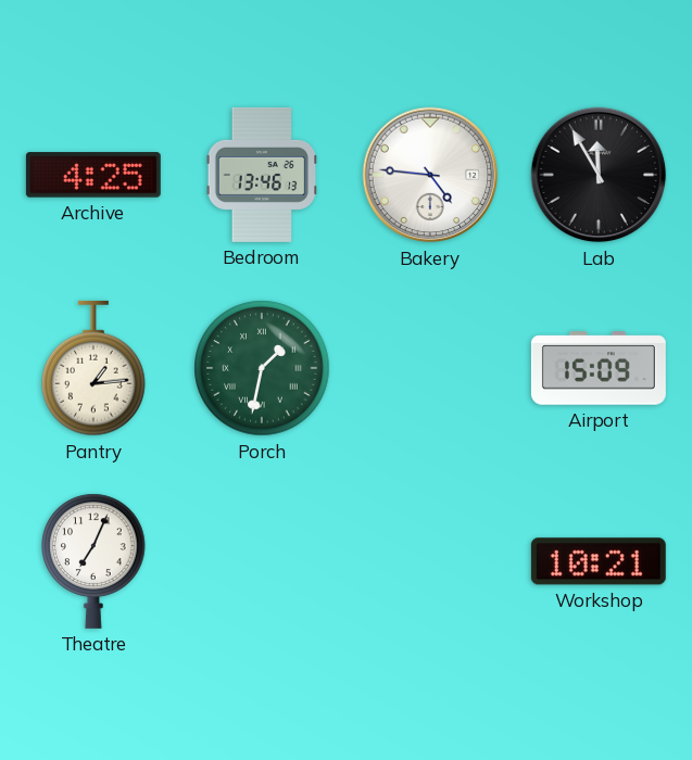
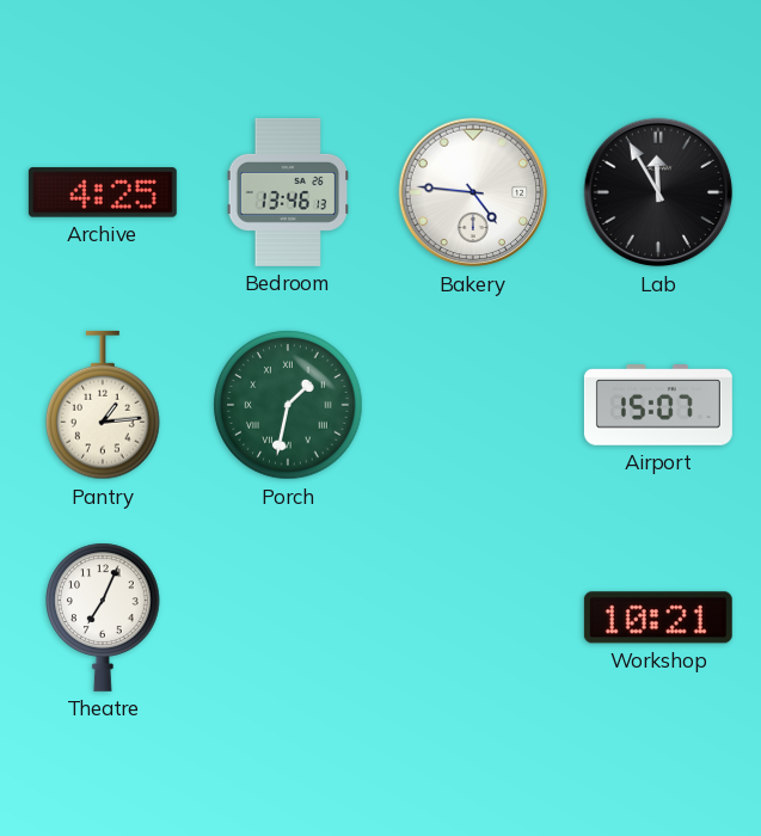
Airport: 15:09 -> 15:07 (658, 405)
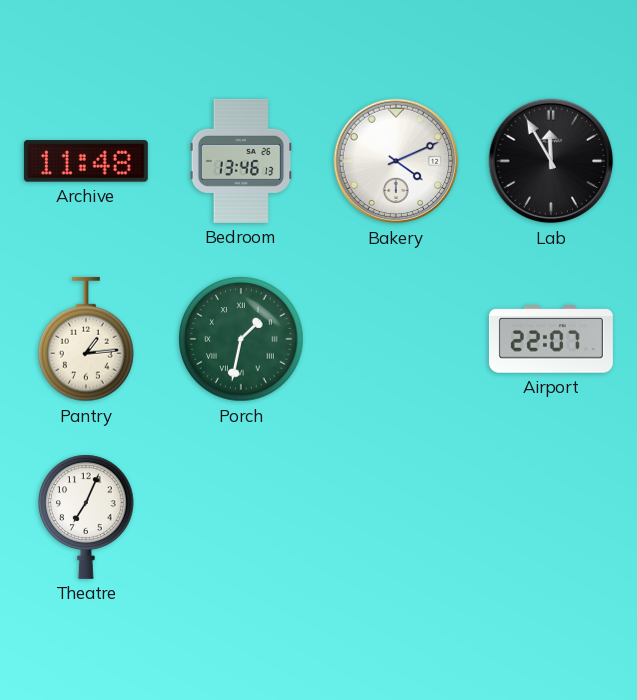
Archive: 4:25 -> 11:48 (86, 161)
Bakery: 4:46 -> 4:11 (396, 161)
Airport: 15:07 -> 22:07 (551, 339)
Workshop: 10:21 -> none (658, 617)
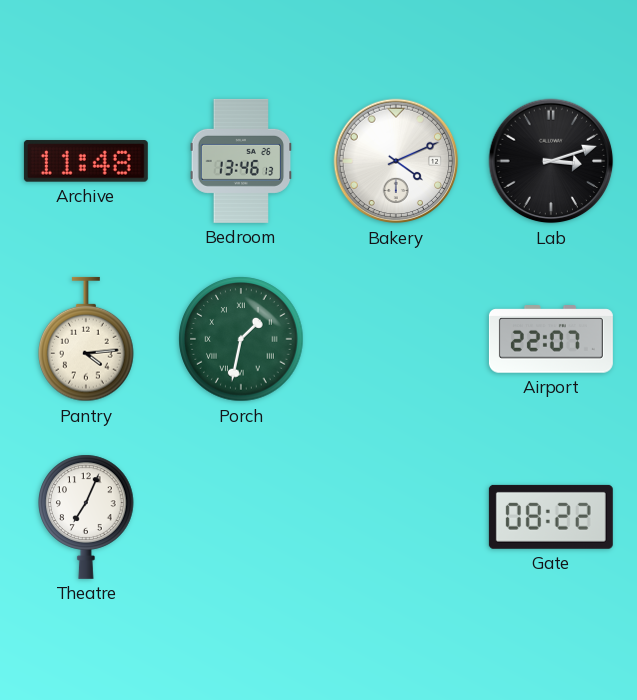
Lab: 11:55 -> 3:12 (551, 161)
Pantry: 1:14 -> 4:14 (86, 339)
Gate: none -> 08:22 (551, 517)
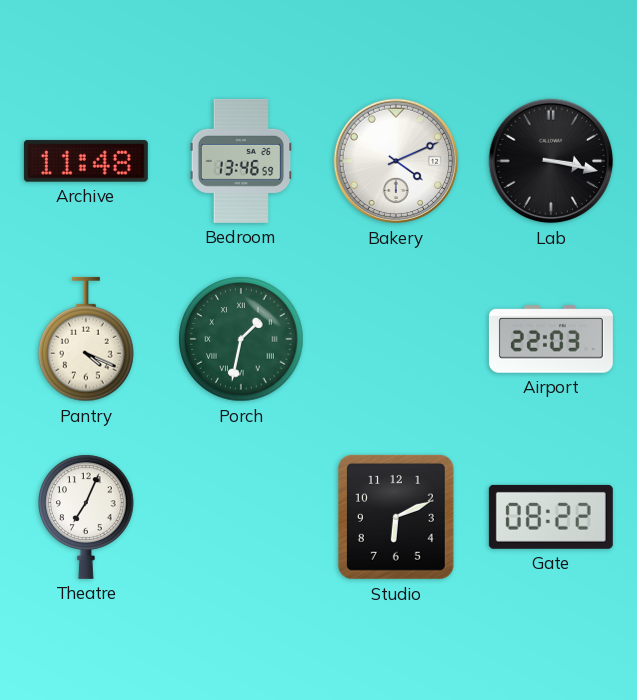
Bedroom: 13:46:13 -> 13:46:59 (241, 161)
Lab: 3:12 -> 3:17 (551, 161)
Pantry: 4:14 -> 4:19 (86, 339)
Airport: 22:07 -> 22:03 (551, 339)
Studio: none -> 6:11 (396, 517)
